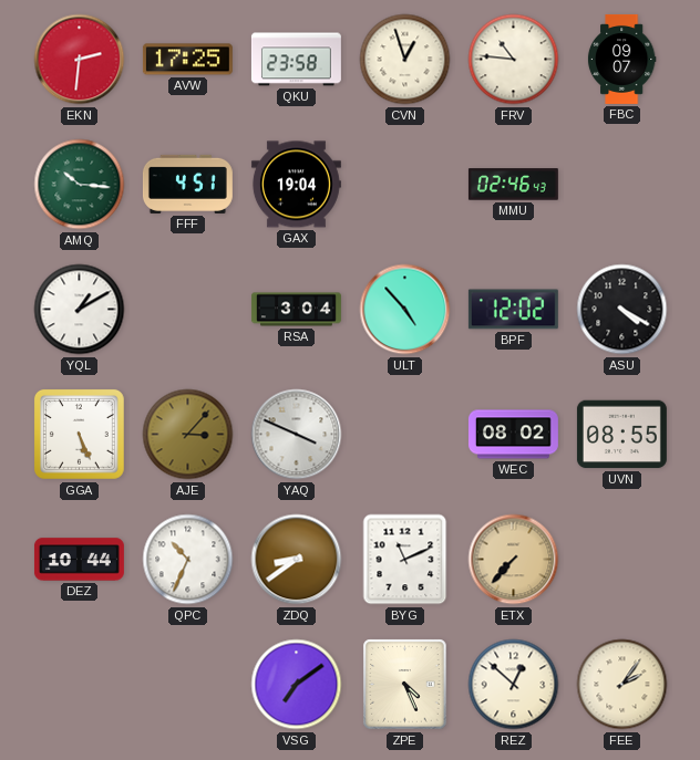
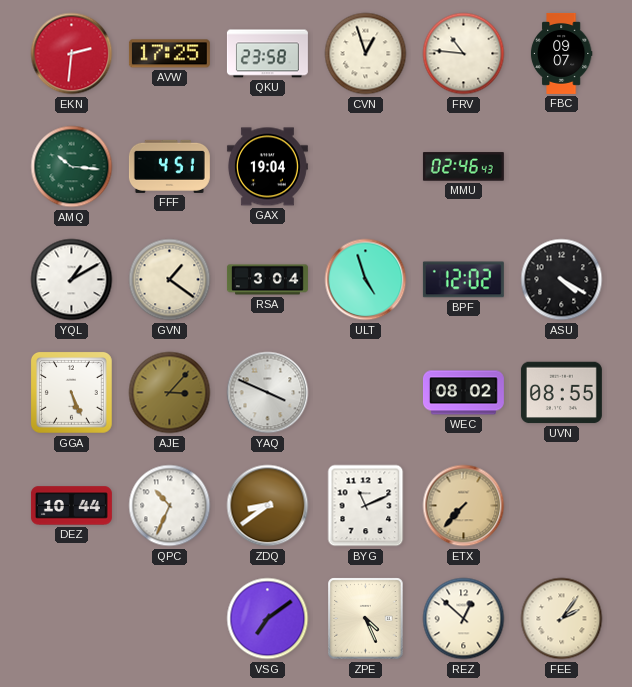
GVN: none -> 1:21 (170, 280)
ULT: 4:53 -> 4:57 (366, 280)
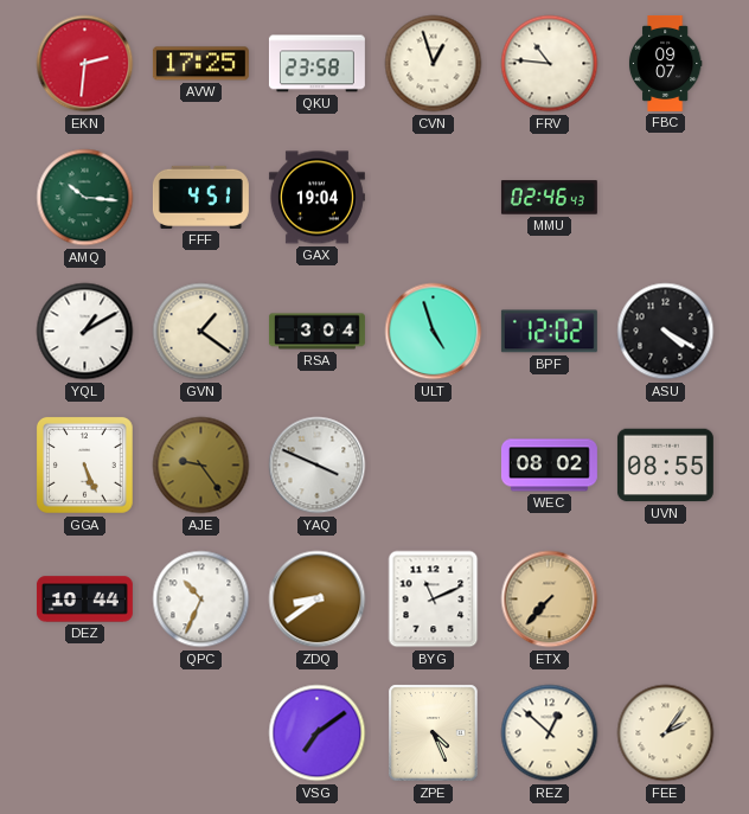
AJE: 3:07 -> 9:24 (201, 466)
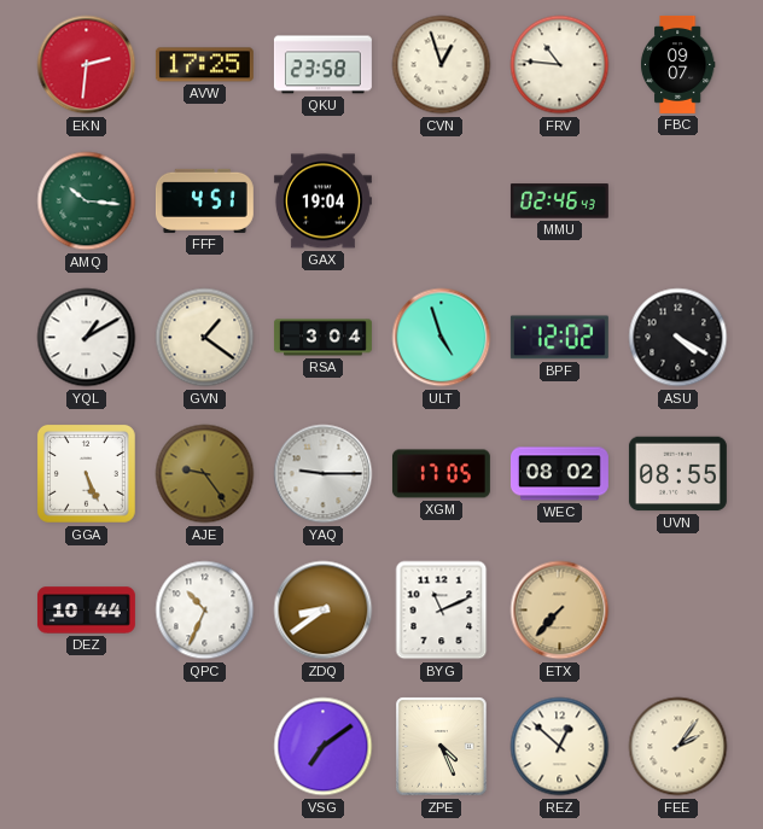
YAQ: 3:49 -> 9:15 (324, 474)
XGM: none -> 17:05 (441, 474)
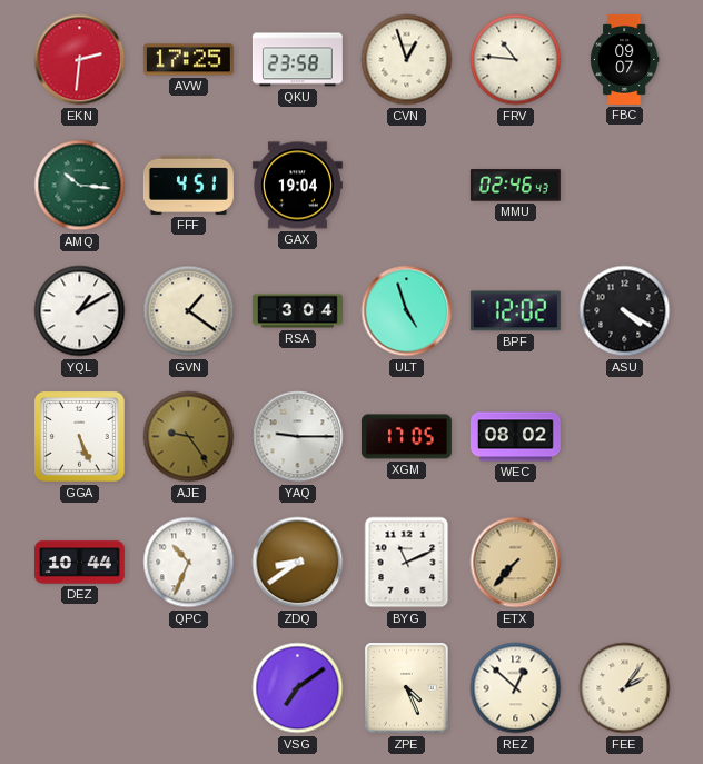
UVN: 08:55 -> none (677, 474)
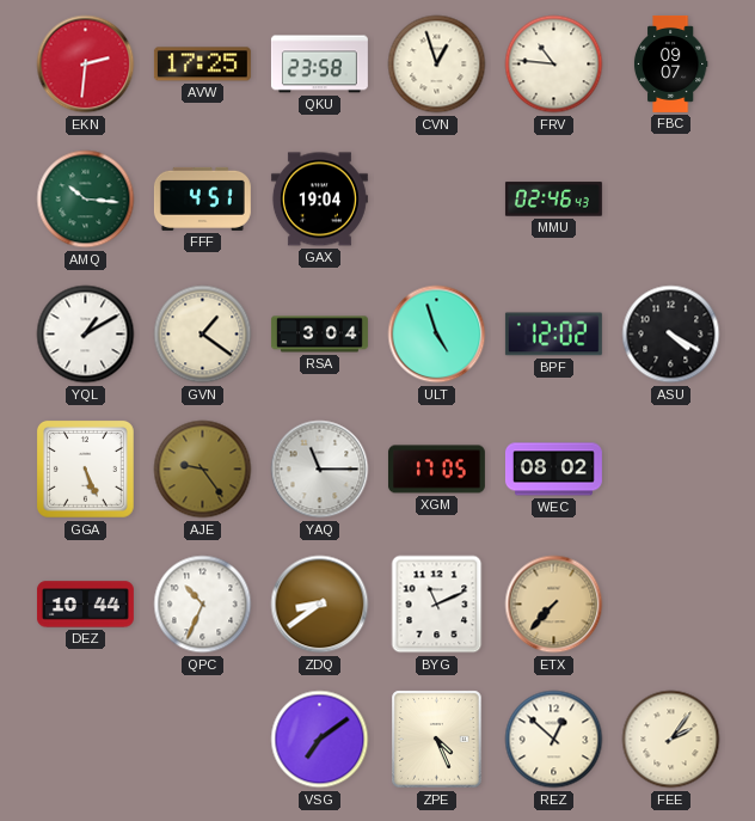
YAQ: 9:15 -> 11:15 (320, 470)
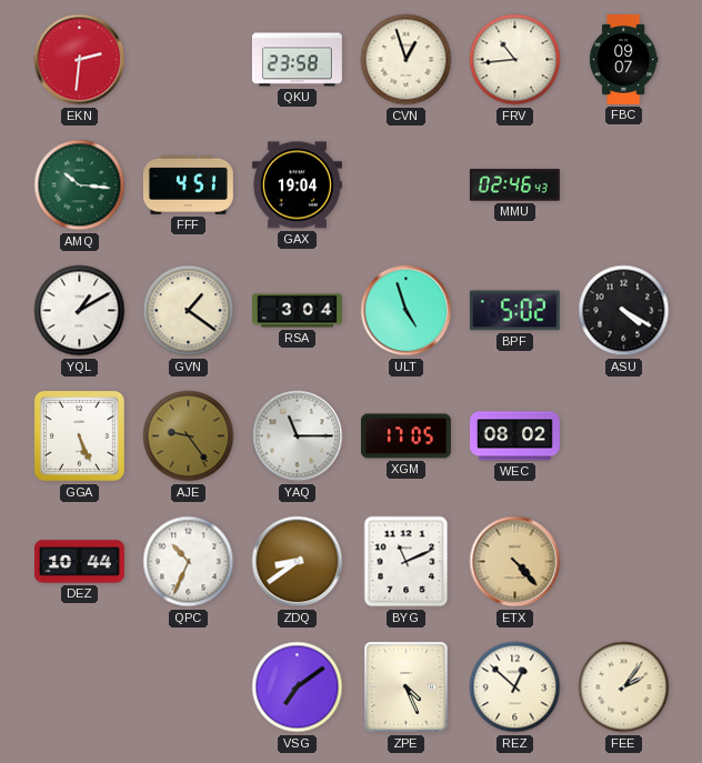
AVW: 17:25 -> none (202, 65)
FRV: 10:46 -> 10:44 (515, 60)
BPF: 12:02 -> 5:02 (514, 311)
ETX: 7:37 -> 4:23 (515, 562)
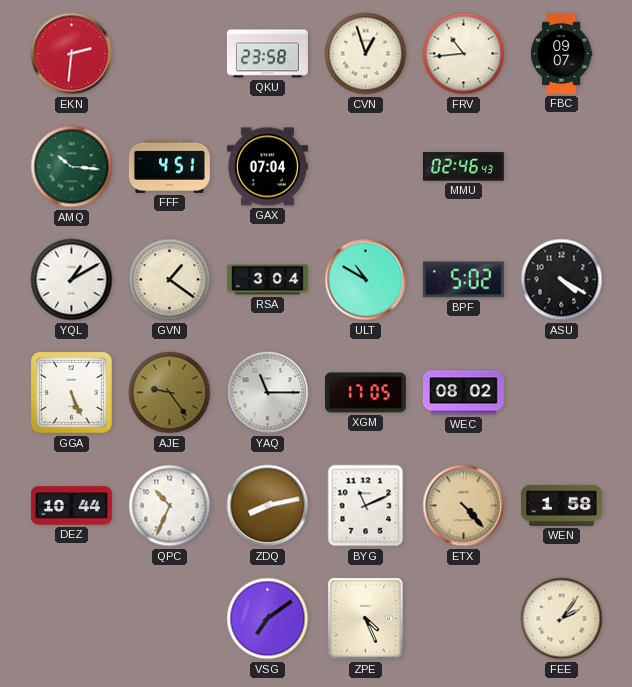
GAX: 19:04 -> 07:04 (267, 167)
ULT: 4:57 -> 10:50 (366, 280)
ZDQ: 8:39 -> 8:13 (268, 506)
WEN: none -> 1:58 (561, 505)
REZ: 12:52 -> none (515, 687)
